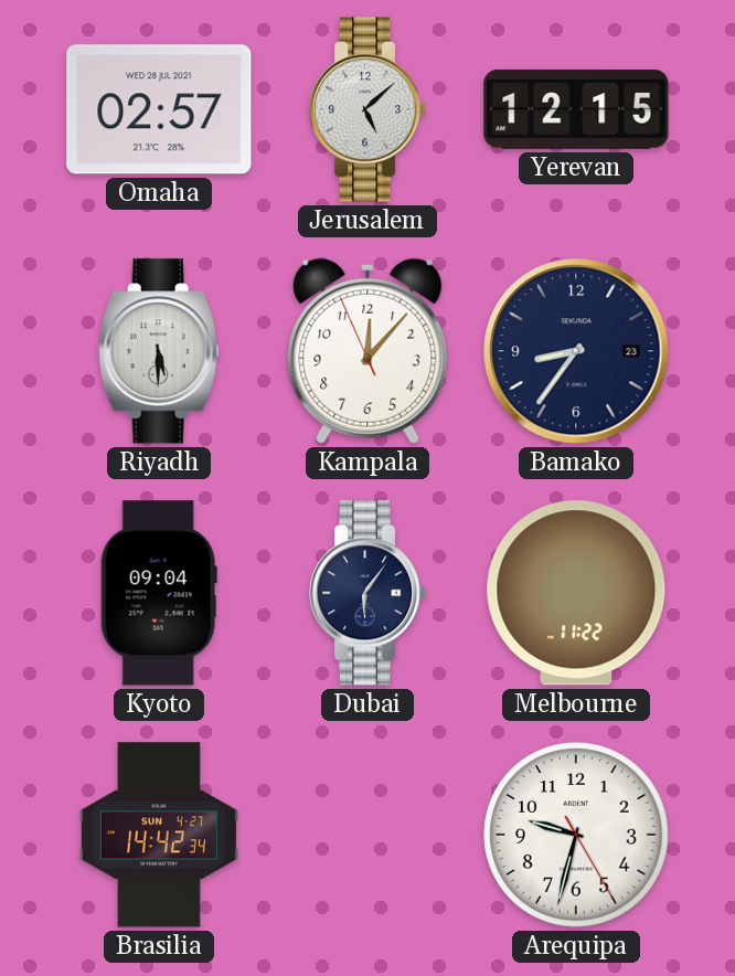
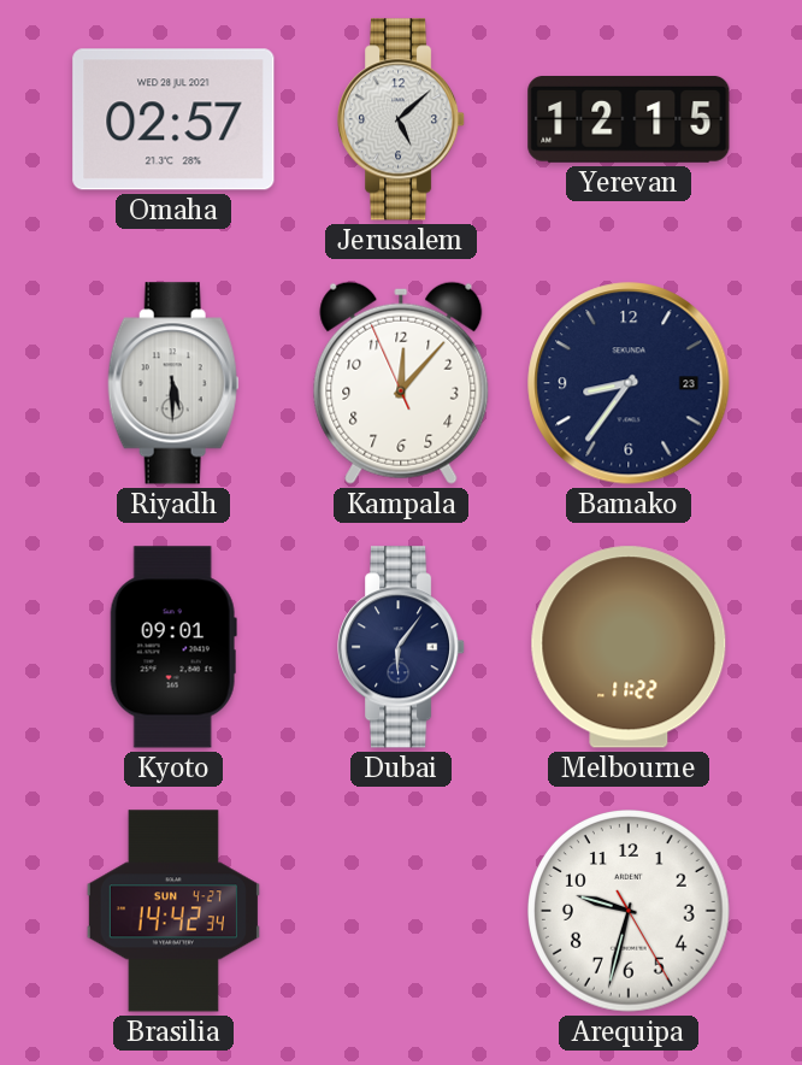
Kyoto: 09:04 -> 09:01 (173, 647)
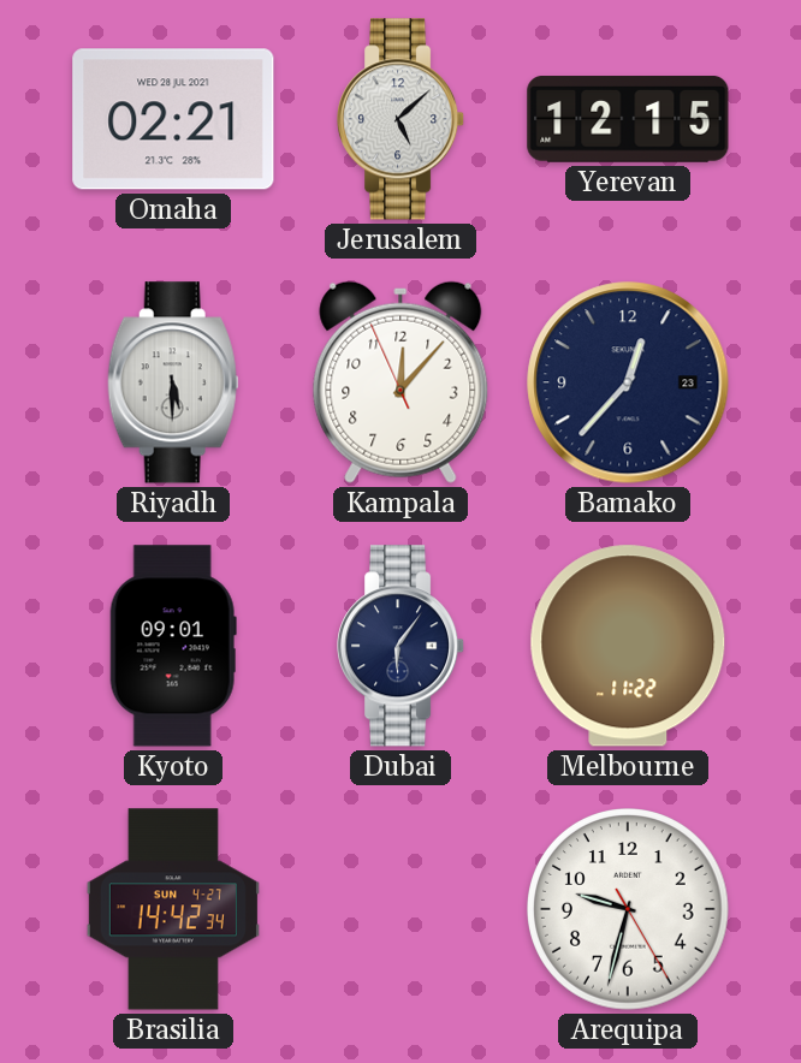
Omaha: 02:57 -> 02:21 (173, 119)
Bamako: 8:36 -> 12:37 (628, 382)
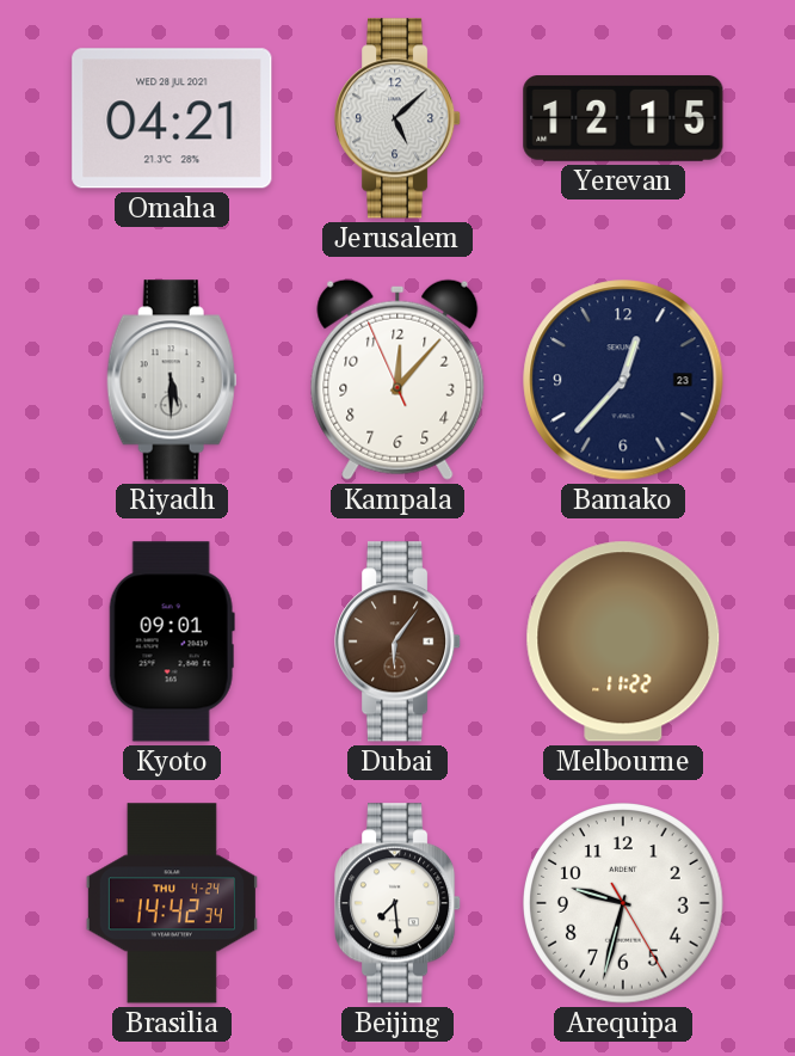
Omaha: 02:21 -> 04:21 (172, 118)
Dubai dial: navy -> brown (399, 641)
Brasilia date: SUN 4-27 -> THU 4-24 (172, 903)
Beijing: none -> 7:29 (399, 903)
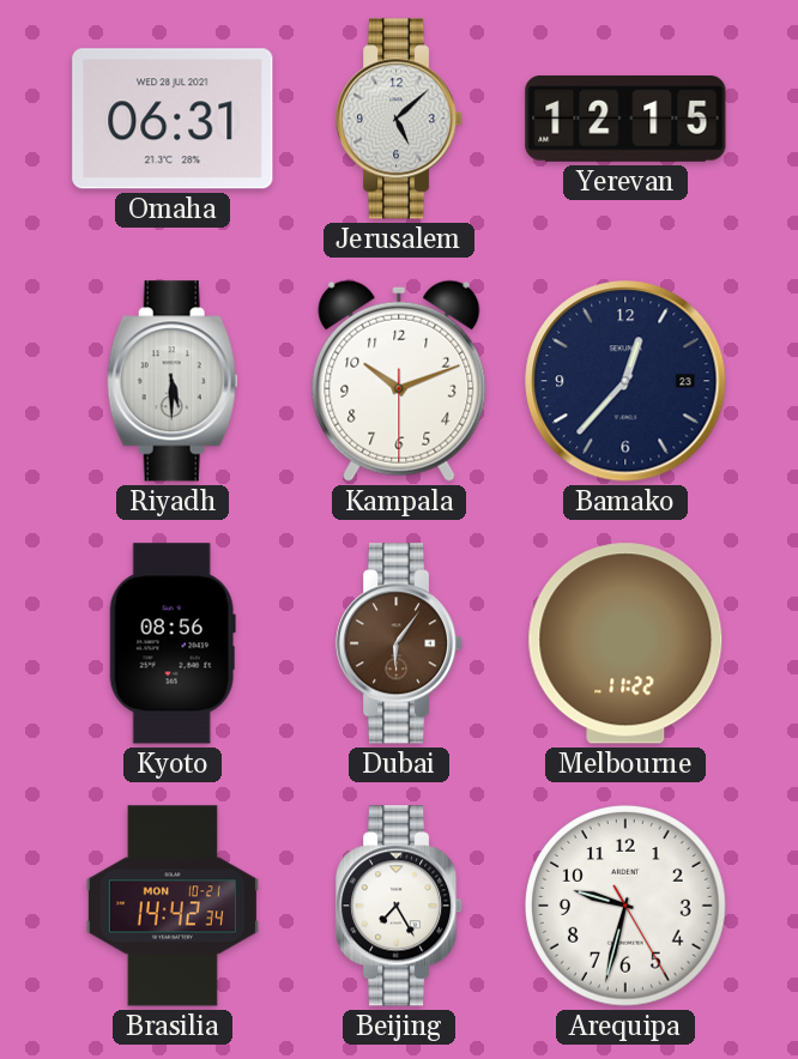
Omaha: 04:21 -> 06:31 (173, 119)
Kampala: 12:06 -> 10:11 (399, 381)
Kyoto: 09:01 -> 08:56 (173, 643)
Brasilia date: THU 4-24 -> MON 10-21 (173, 906)
Beijing: 7:29 -> 7:25 (400, 906)
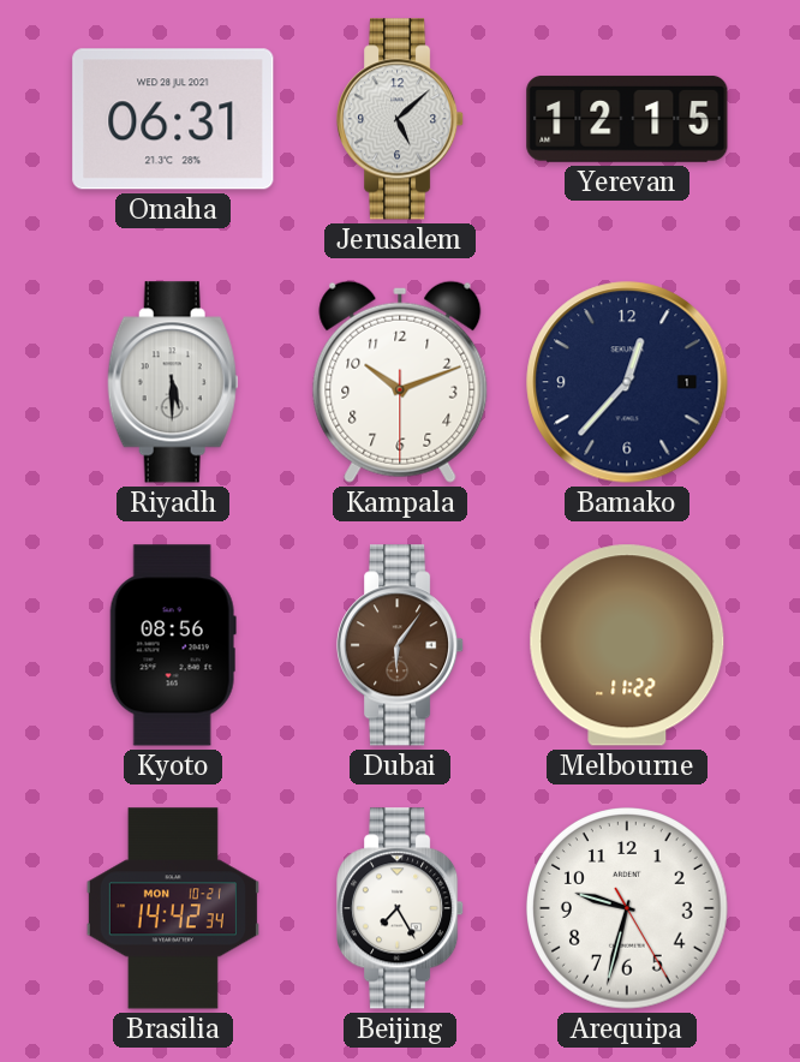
Bamako date: 23 -> 1 (627, 382)
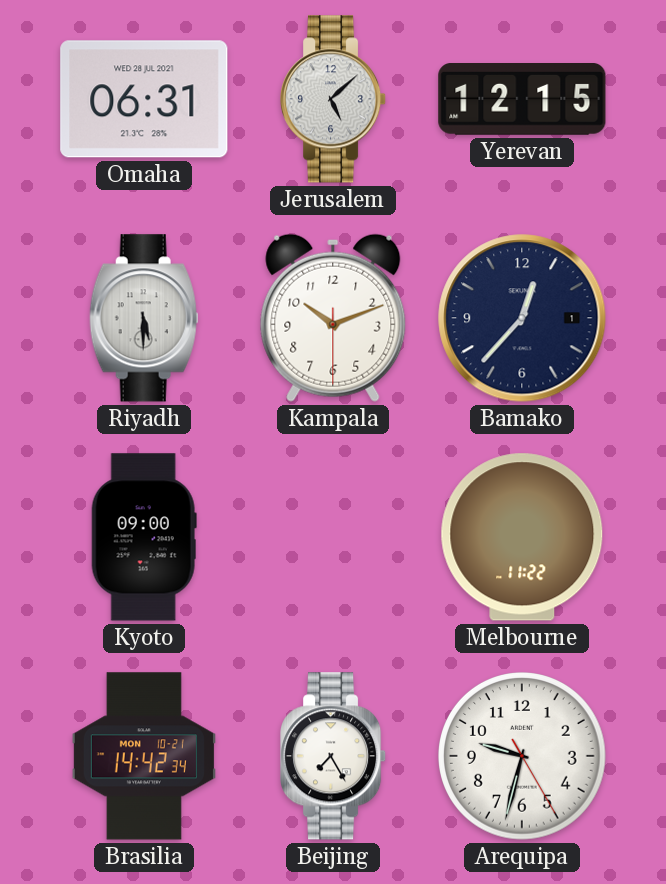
Kyoto: 08:56 -> 09:00 (144, 537)
Dubai: 6:06 -> none (401, 645)
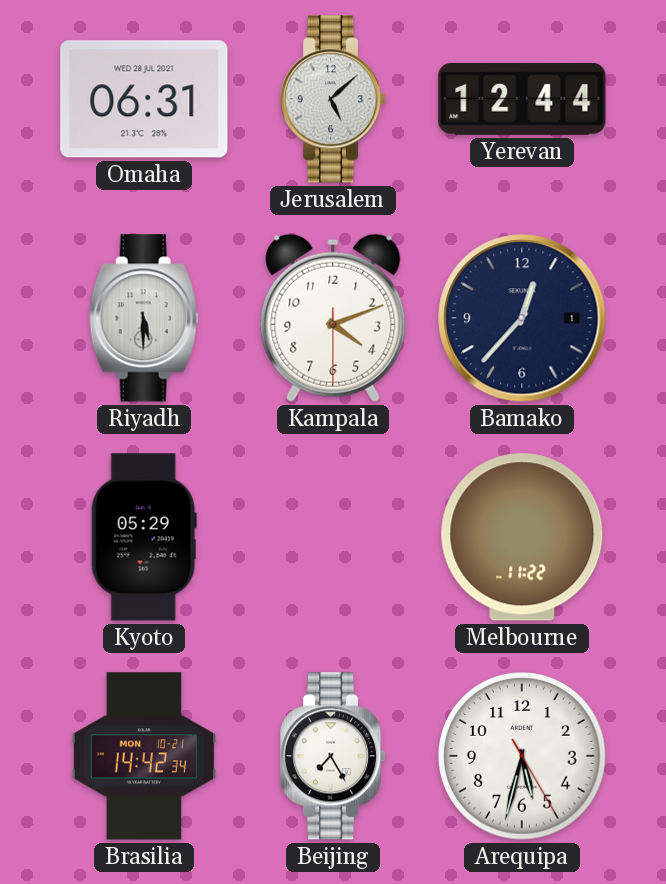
Yerevan: 12:15 -> 12:44 (522, 100)
Kampala: 10:11 -> 4:11 (333, 318)
Kyoto: 09:00 -> 05:29 (144, 537)
Arequipa: 9:32 -> 5:32 (523, 757)
